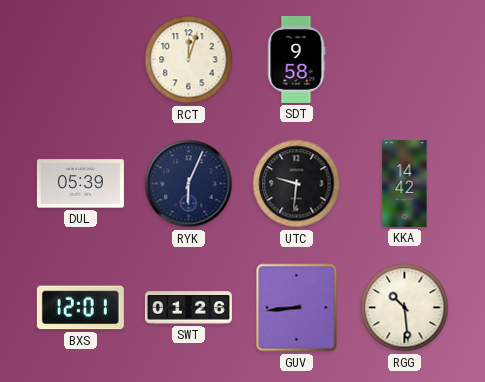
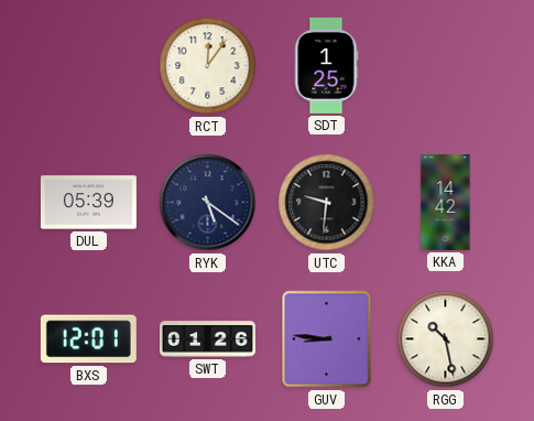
RCT: 12:03 -> 12:06 (208, 66)
SDT: 9:58 -> 1:25 (326, 65)
RYK: 6:04 -> 5:21 (208, 203)
GUV: 8:44 -> 8:46 (327, 339)
RGG: 10:29 -> 10:28 (446, 339)
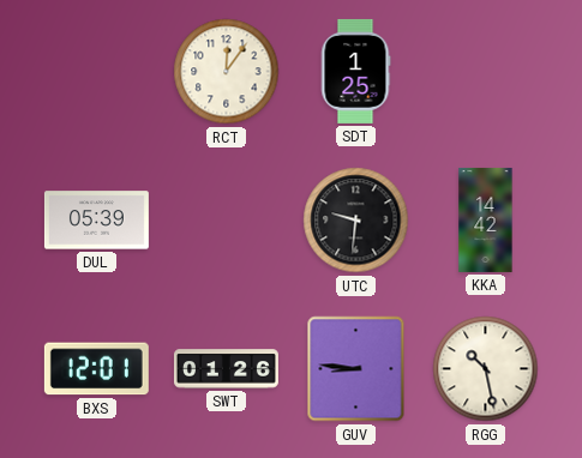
RYK: 5:21 -> none (208, 203)
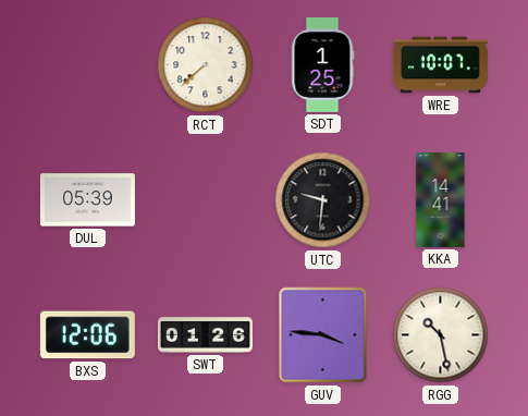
RCT: 12:06 -> 7:38 (206, 65)
WRE: none -> 10:07 (440, 65)
KKA: 14:42 -> 14:41 (441, 199)
BXS: 12:01 -> 12:06 (87, 335)
GUV: 8:46 -> 3:46 (323, 335)
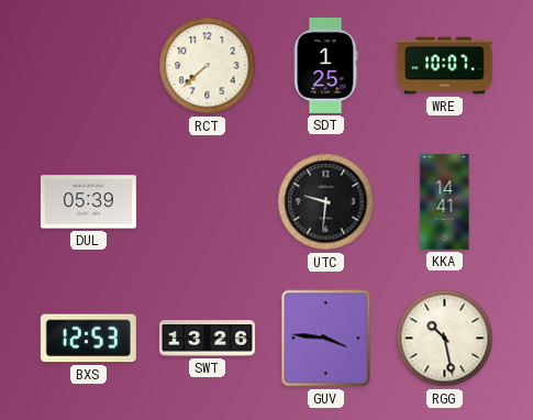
BXS: 12:06 -> 12:53 (88, 339)
SWT: 01:26 -> 13:26 (207, 339)
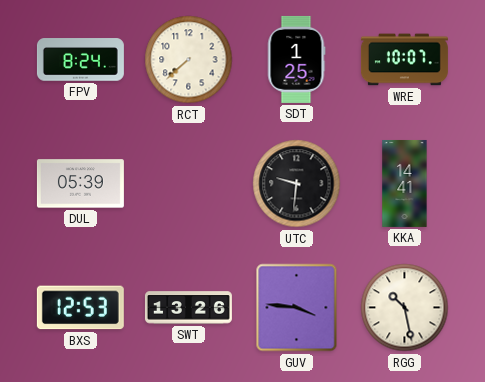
FPV: none -> 8:24 (80, 60)
